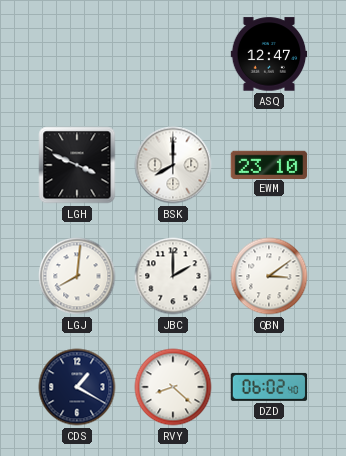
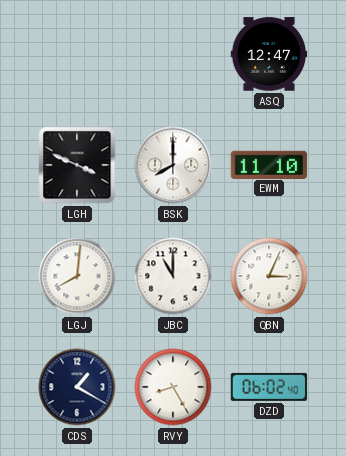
EWM: 23:10 -> 11:10 (269, 164)
JBC: 2:00 -> 11:00 (173, 276)
QBN: 3:09 -> 3:04 (269, 276)
RVY: 8:22 -> 8:25 (173, 387)
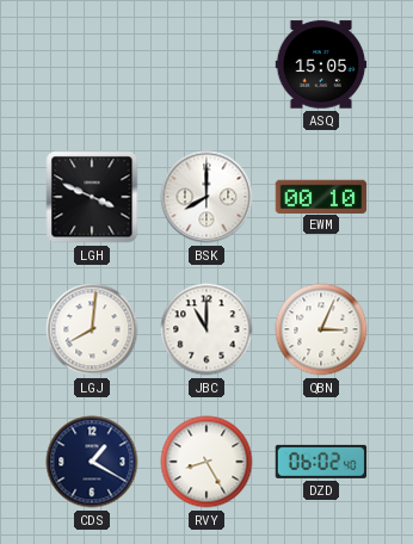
ASQ: 12:47 -> 15:05 (321, 64)
EWM: 11:10 -> 00:10 (321, 196)
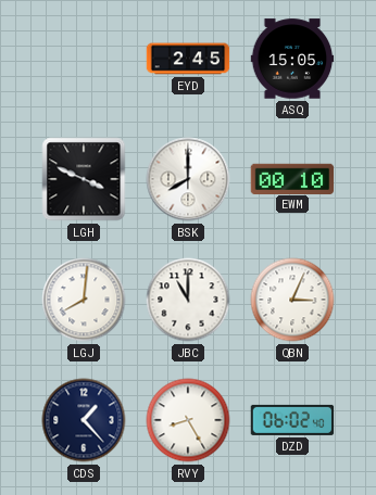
EYD: none -> 2:45 (188, 59)
CDS: 1:20 -> 1:23 (84, 420)
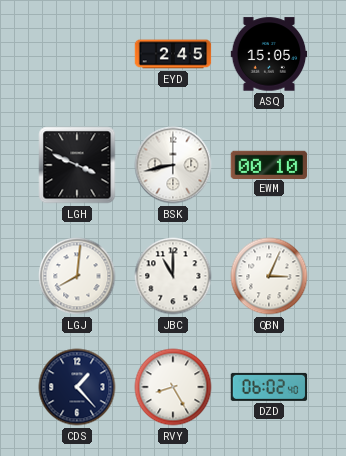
BSK: 8:00 -> 8:43 (173, 165)
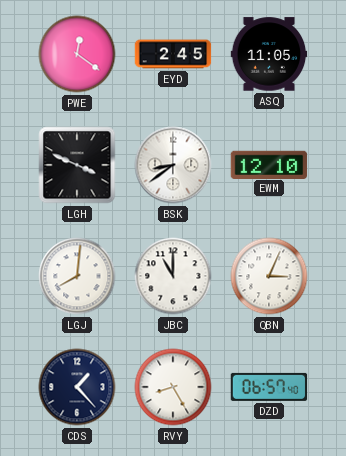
PWE: none -> 12:21 (77, 54)
ASQ: 15:05 -> 11:05 (269, 54)
BSK: 8:43 -> 8:39 (173, 165)
EWM: 00:10 -> 12:10 (269, 164)
DZD: 06:02 -> 06:57 (269, 387)
